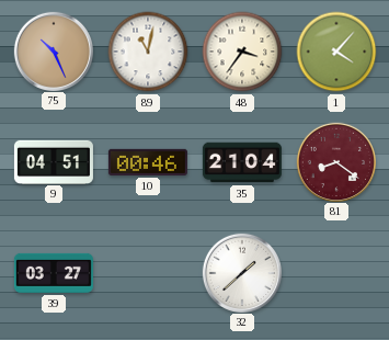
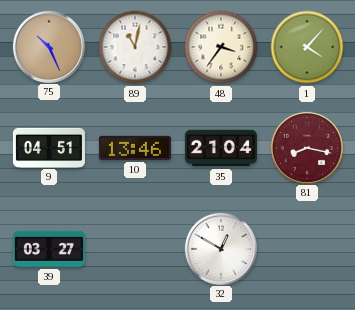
10: 00:46 -> 13:46 (135, 148)
81: 8:21 -> 8:17 (306, 147)
32: 1:38 -> 12:50 (220, 248)
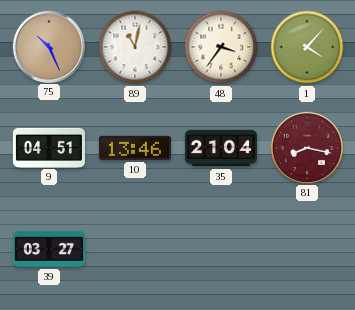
32: 12:50 -> none (220, 248)
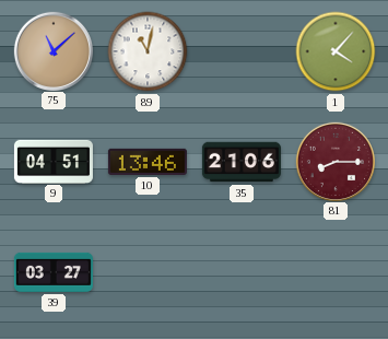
75: 10:26 -> 11:08 (52, 50)
48: 3:36 -> none (221, 47)
35: 21:04 -> 21:06 (242, 162)
81: 8:17 -> 8:15 (334, 161)
